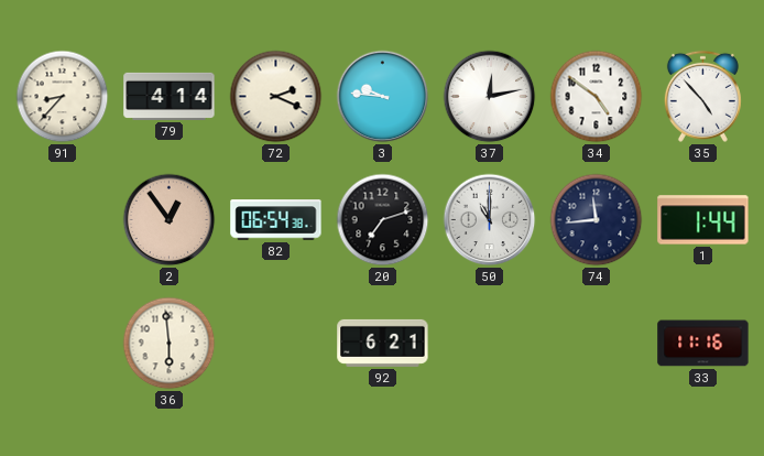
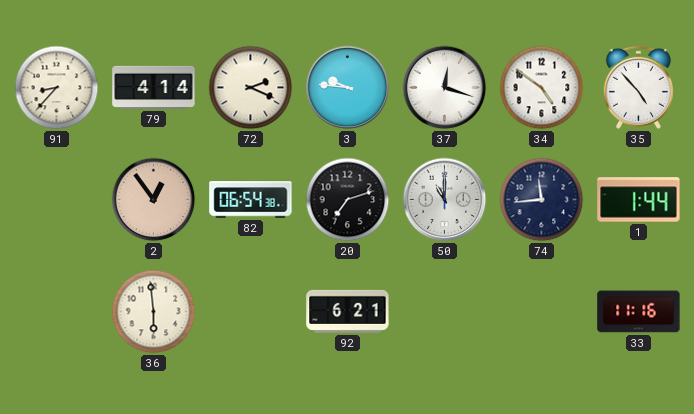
37: 12:13 -> 12:18 (445, 88)
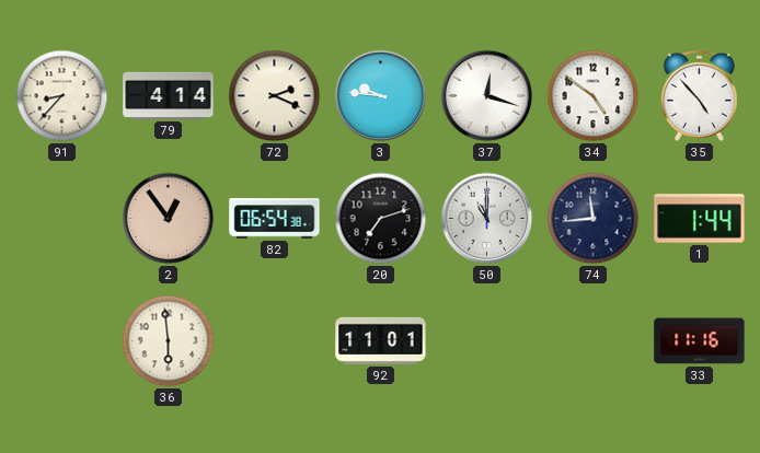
92: 6:21 -> 11:01 (381, 340)
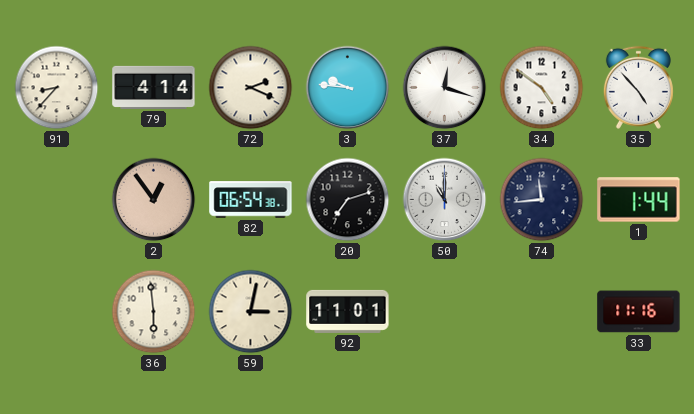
59: none -> 3:02 (251, 312)
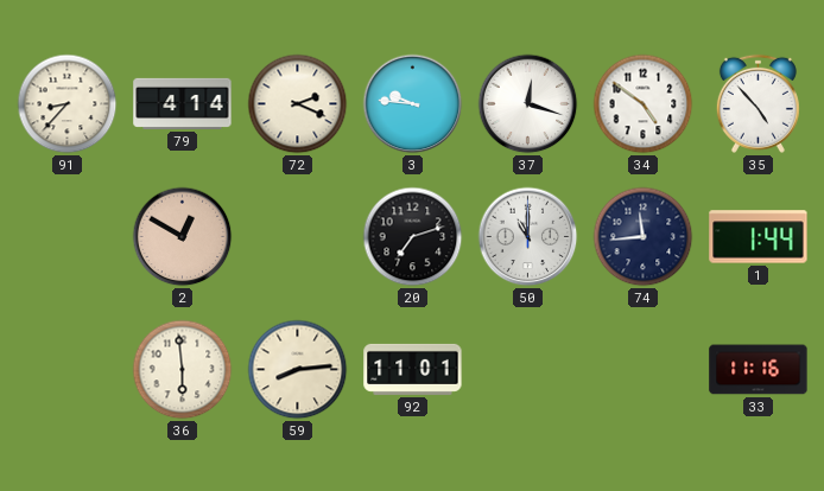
2: 12:54 -> 12:50 (183, 237)
82: 06:54 -> none (251, 200)
59: 3:02 -> 8:14 (298, 370)
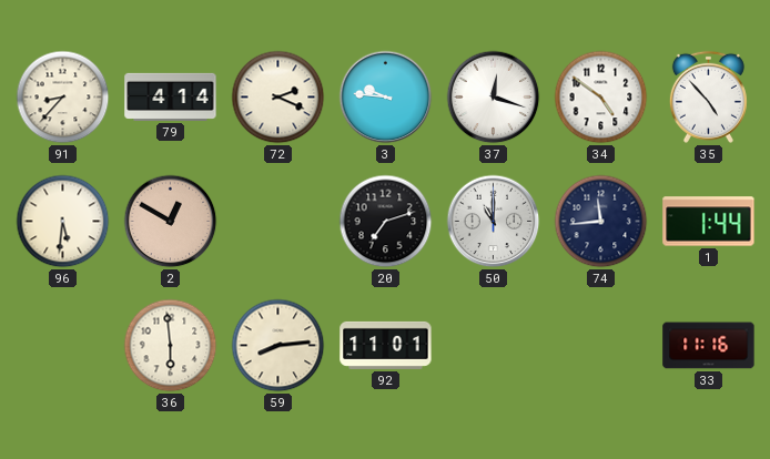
96: none -> 5:31 (63, 222)
